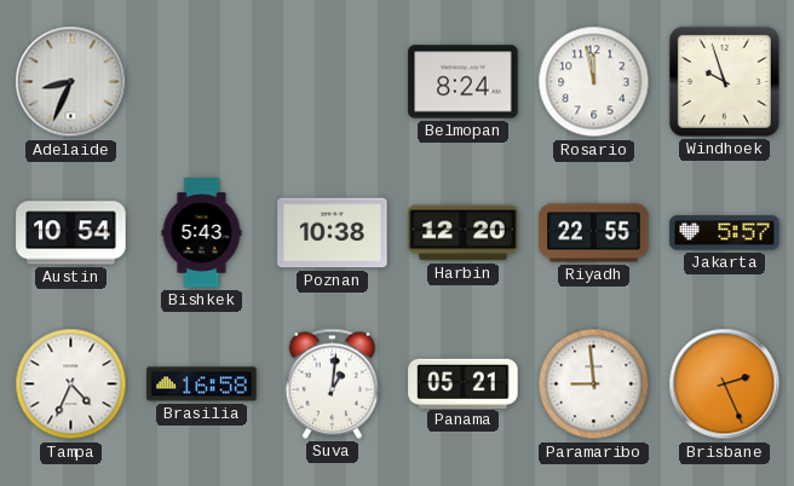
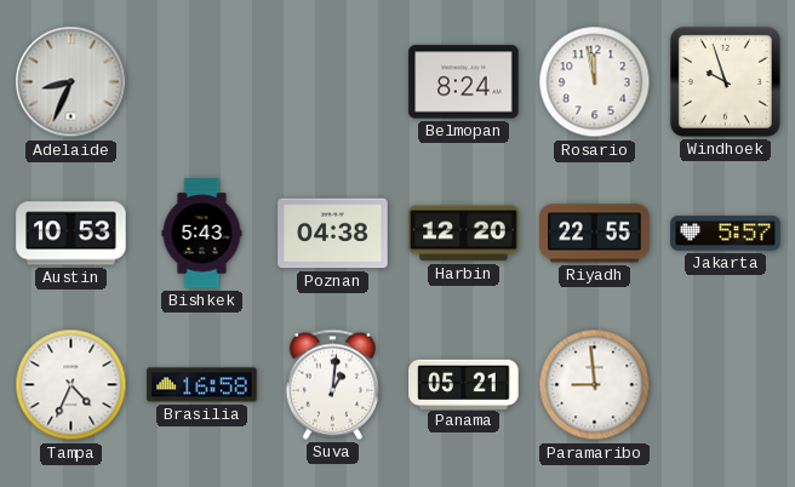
Austin: 10:54 -> 10:53 (72, 234)
Poznan: 10:38 -> 04:38 (333, 234)
Brisbane: 2:26 -> none (725, 384)
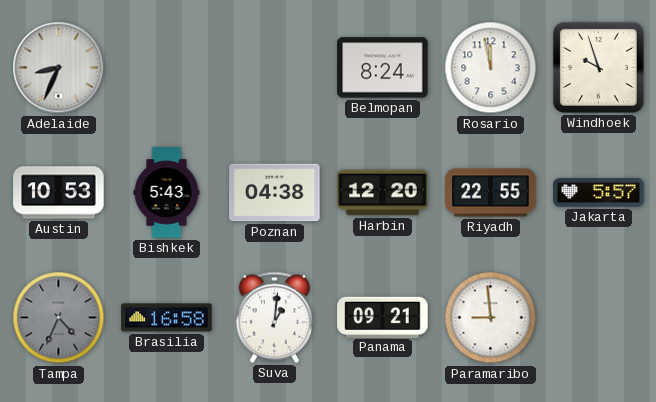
Tampa dial: white -> grey (59, 318)
Panama: 05:21 -> 09:21 (383, 317)
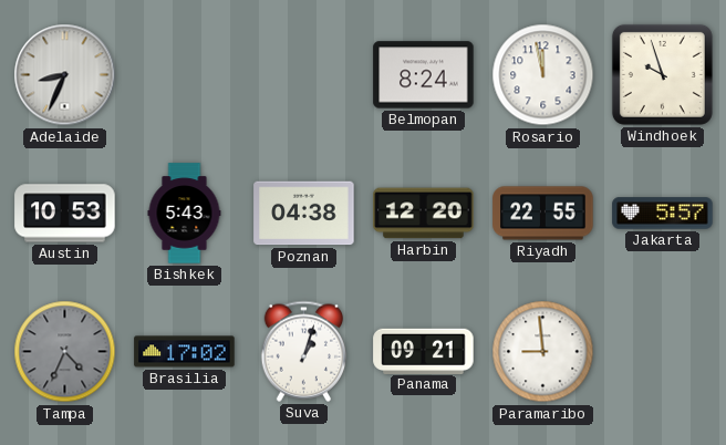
Brasilia: 16:58 -> 17:02 (185, 352)
Suva: 1:01 -> 1:03 (304, 351)
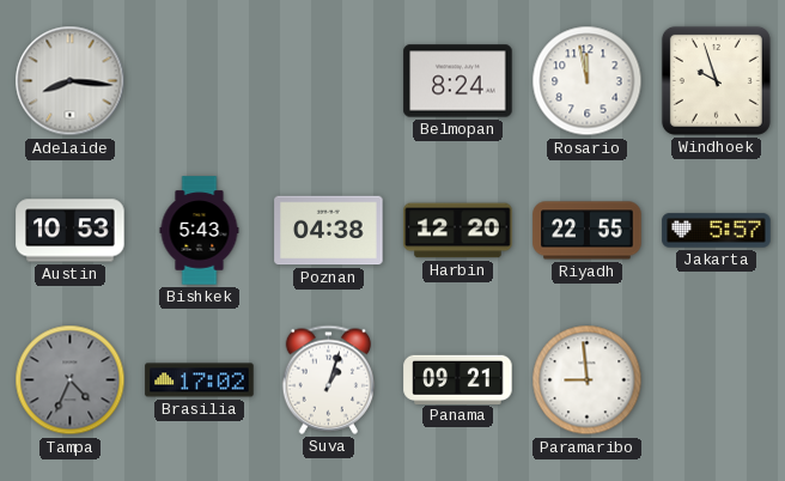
Adelaide: 8:34 -> 8:16 (71, 81)
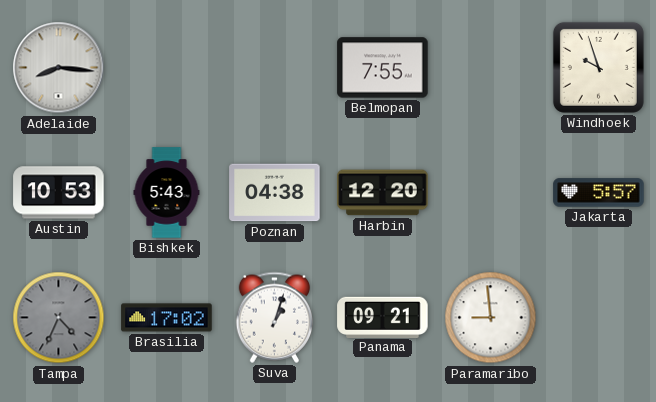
Belmopan: 8:24 -> 7:55 (383, 68)
Rosario: 11:58 -> none (588, 81)
Riyadh: 22:55 -> none (588, 231)
